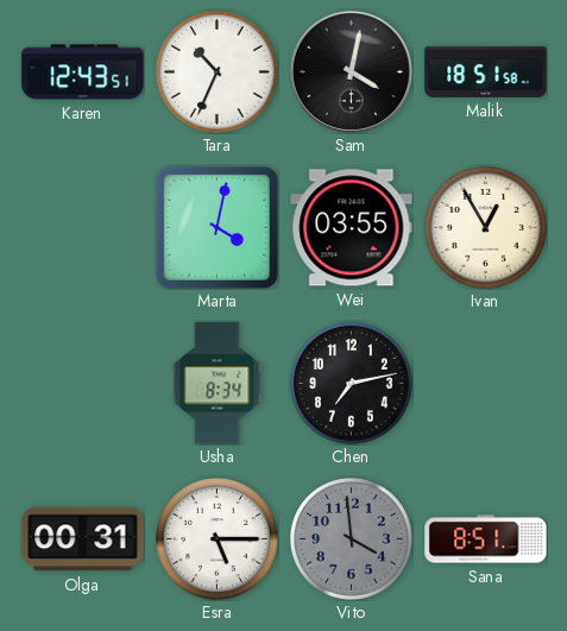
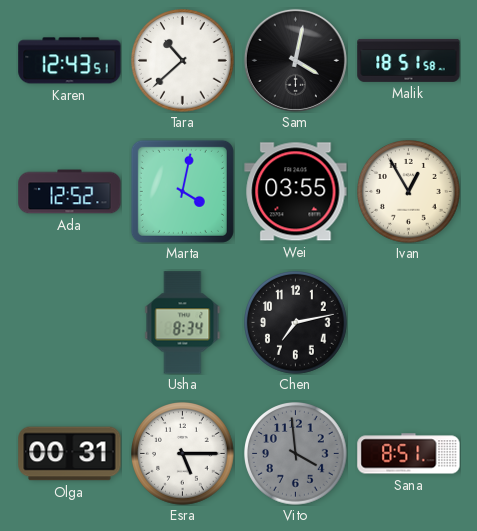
Tara: 10:34 -> 10:38 (183, 61)
Ada: none -> 12:52 (70, 192)
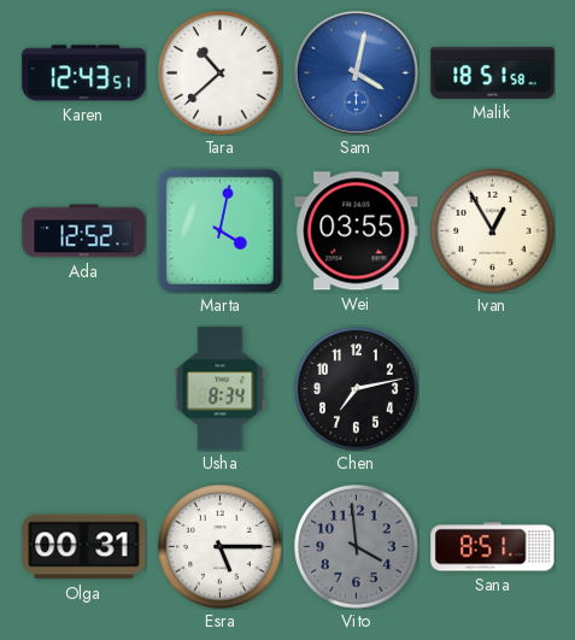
Sam dial: black -> blue (356, 72)
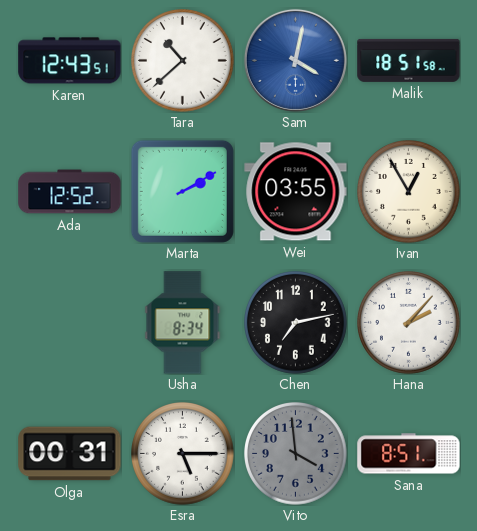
Marta: 4:02 -> 2:10 (182, 191)
Hana: none -> 2:07 (409, 323)
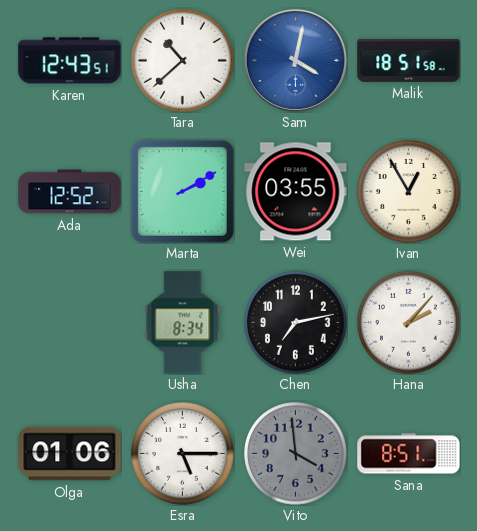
Olga: 00:31 -> 01:06 (70, 454)
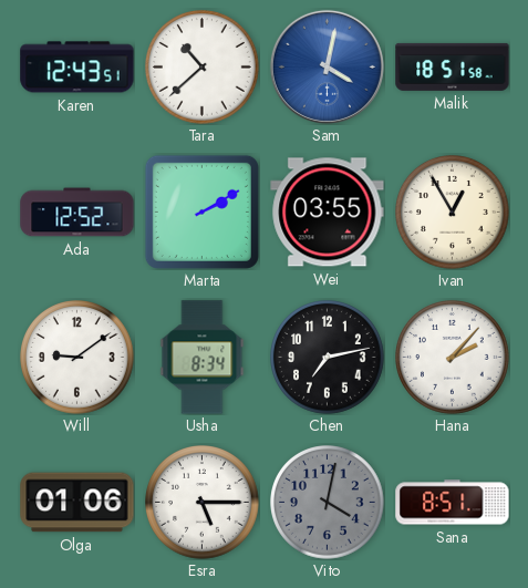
Will: none -> 9:09 (77, 358)
Vito: 3:59 -> 4:02 (328, 503)
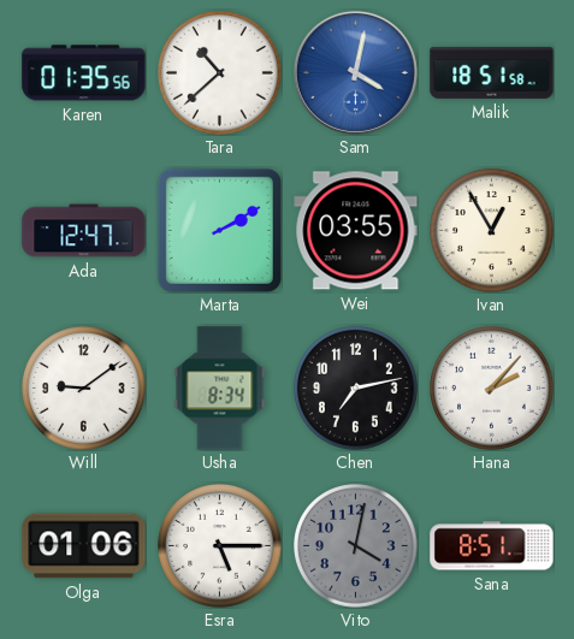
Karen: 12:43 -> 01:35 (84, 73)
Ada: 12:52 -> 12:47 (84, 231)
